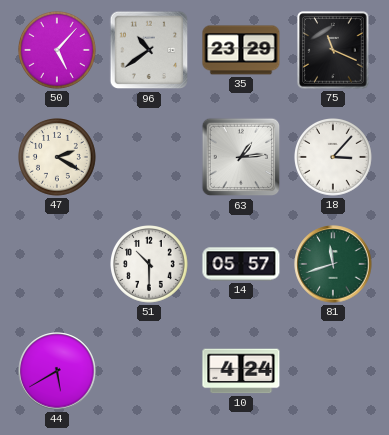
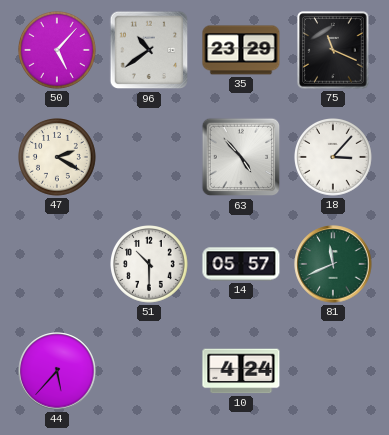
63: 1:14 -> 4:53 (241, 157)
81: 11:42 -> 11:41 (333, 264)
44: 5:40 -> 5:37 (57, 371)
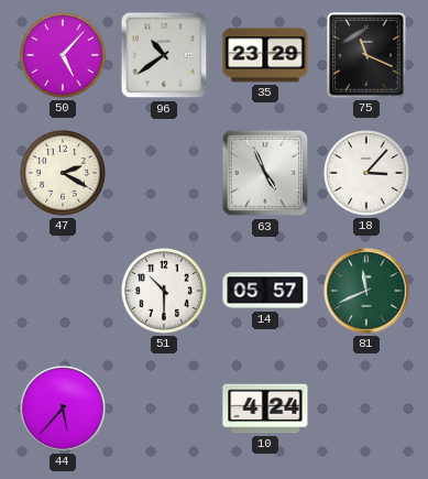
63: 4:53 -> 4:56 (265, 173)
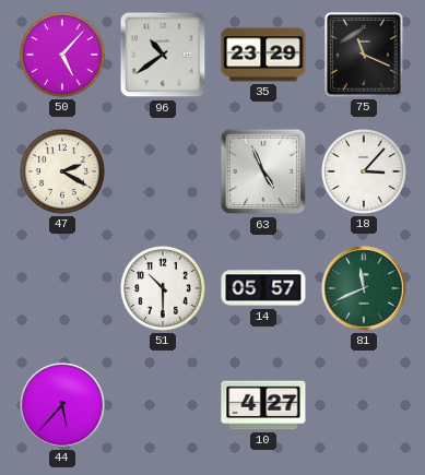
10: 4:24 -> 4:27 (263, 405)
